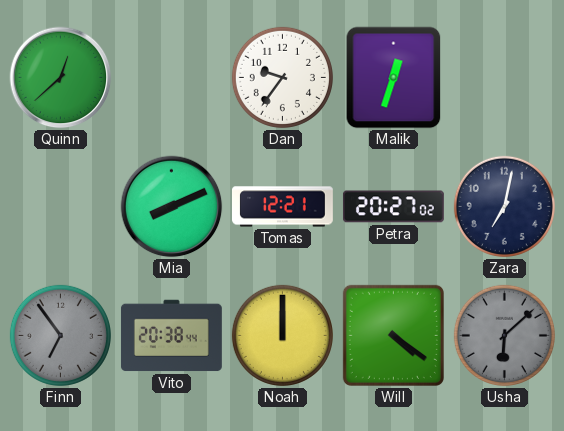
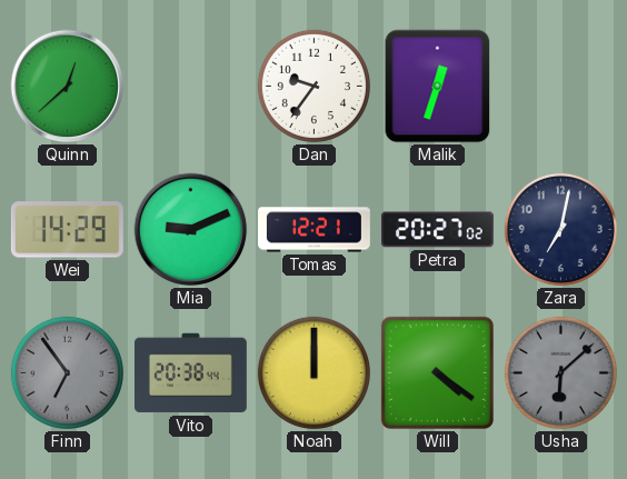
Wei: none -> 14:29 (67, 230)
Mia: 8:11 -> 9:11 (191, 230)
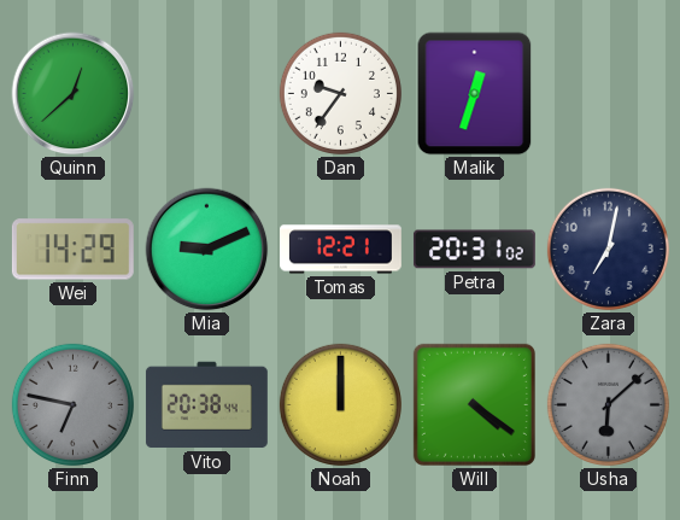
Petra: 20:27 -> 20:31 (474, 250)
Finn: 6:54 -> 6:47 (72, 404)
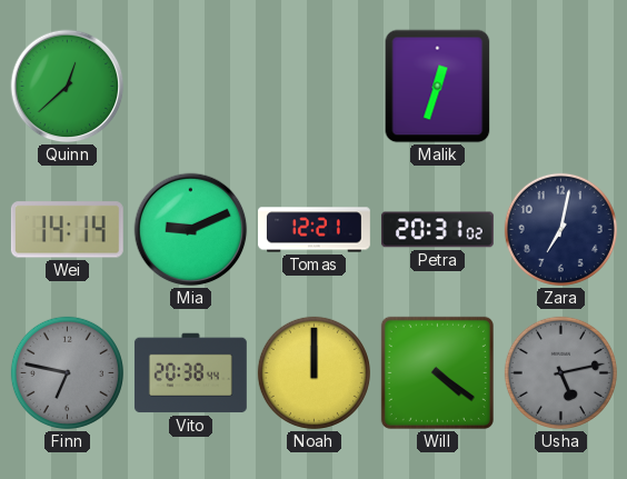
Dan: 9:36 -> none (340, 93)
Wei: 14:29 -> 14:14 (67, 230)
Usha: 6:08 -> 5:13 (560, 372)
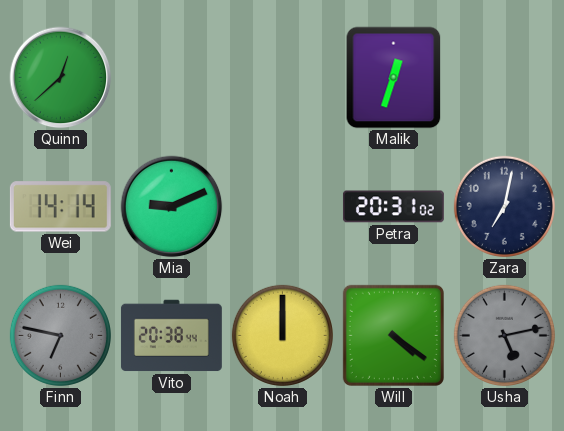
Tomas: 12:21 -> none (315, 230)
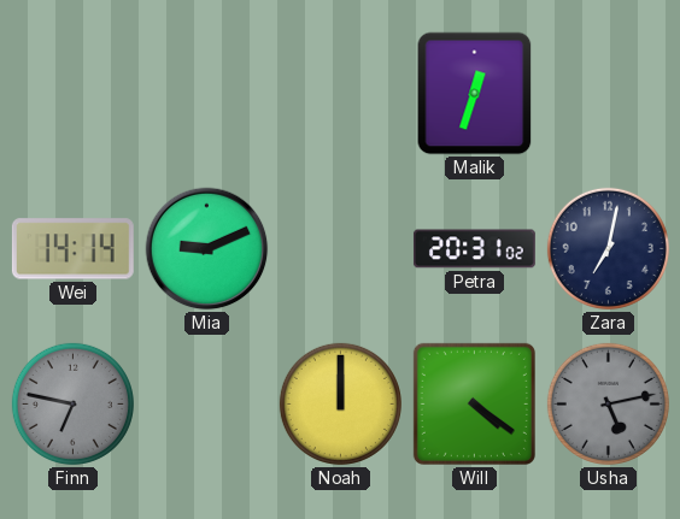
Quinn: 12:38 -> none (61, 78)
Vito: 20:38 -> none (171, 336)
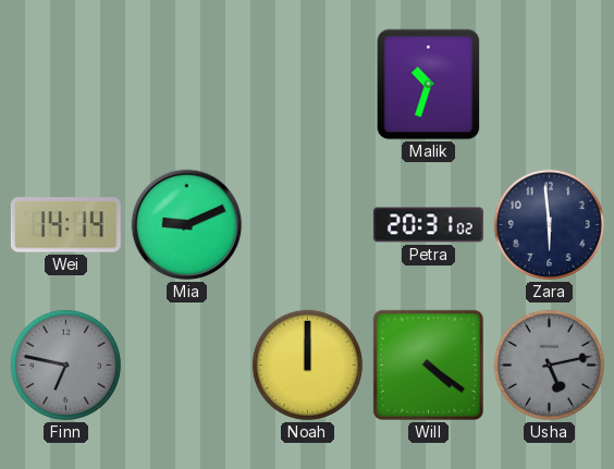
Malik: 12:33 -> 10:33 (429, 85)
Zara: 7:02 -> 5:59 (549, 224)
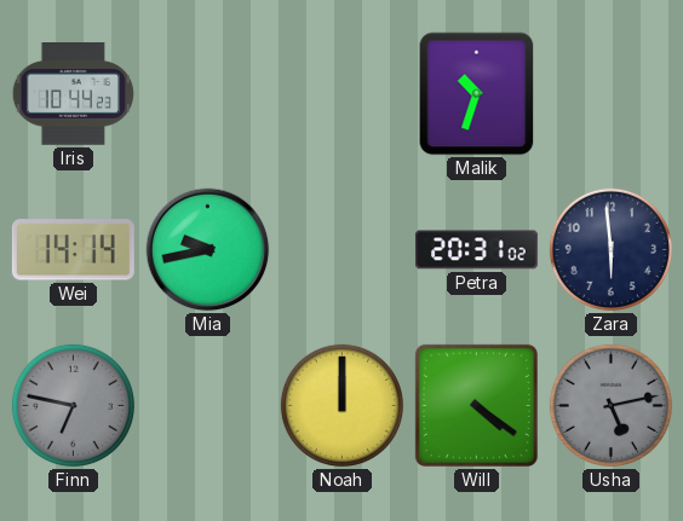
Iris: none -> 10:44 (73, 94)
Mia: 9:11 -> 9:43 (208, 250)
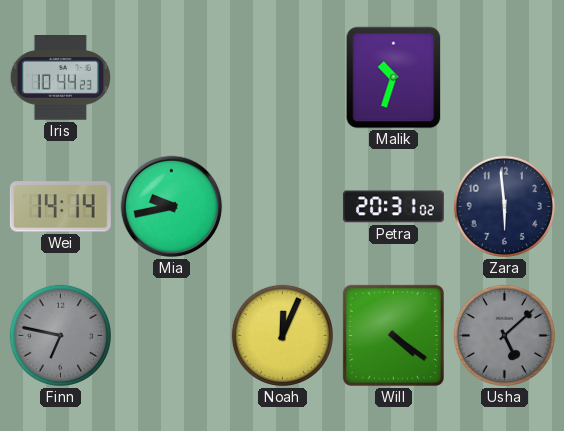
Noah: 12:00 -> 12:04 (282, 335)
Usha: 5:13 -> 5:08 (504, 335)
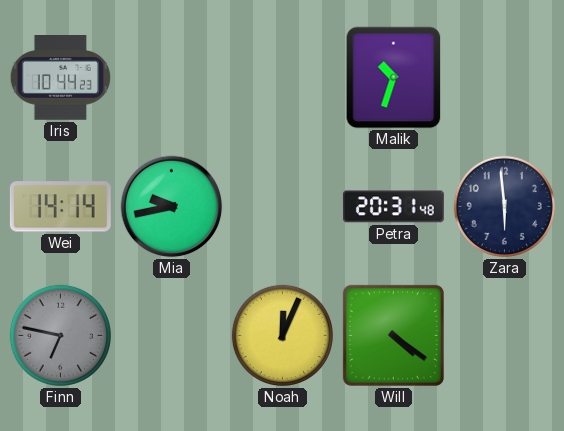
Petra: 20:31:02 -> 20:31:48 (393, 207)
Usha: 5:08 -> none (504, 335)
